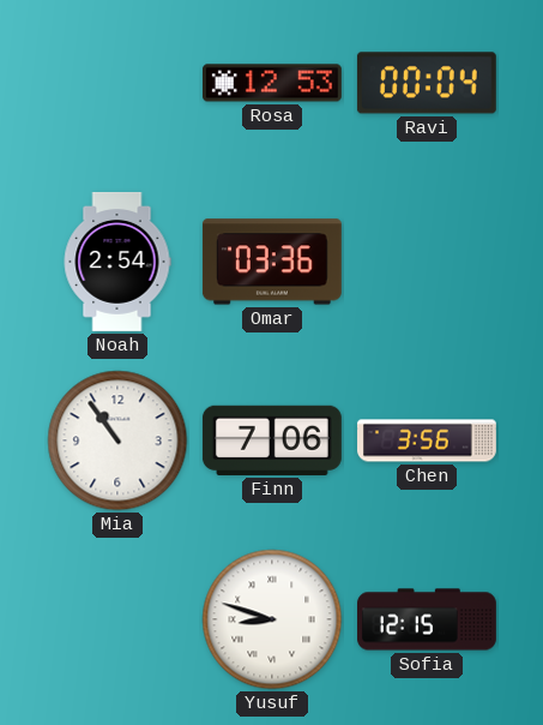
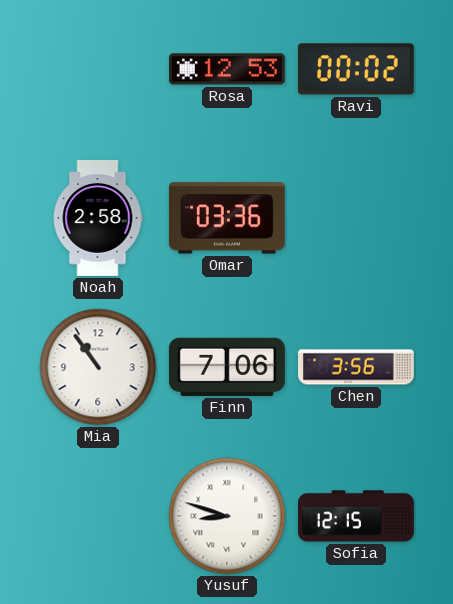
Ravi: 00:04 -> 00:02 (356, 69)
Noah: 2:54 -> 2:58 (98, 219)
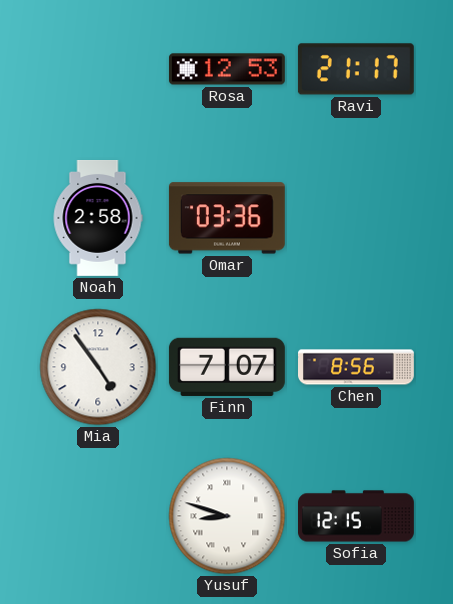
Ravi: 00:02 -> 21:17 (356, 69)
Mia: 10:54 -> 4:54 (98, 367)
Finn: 7:06 -> 7:07 (227, 367)
Chen: 3:56 -> 8:56 (357, 367)
